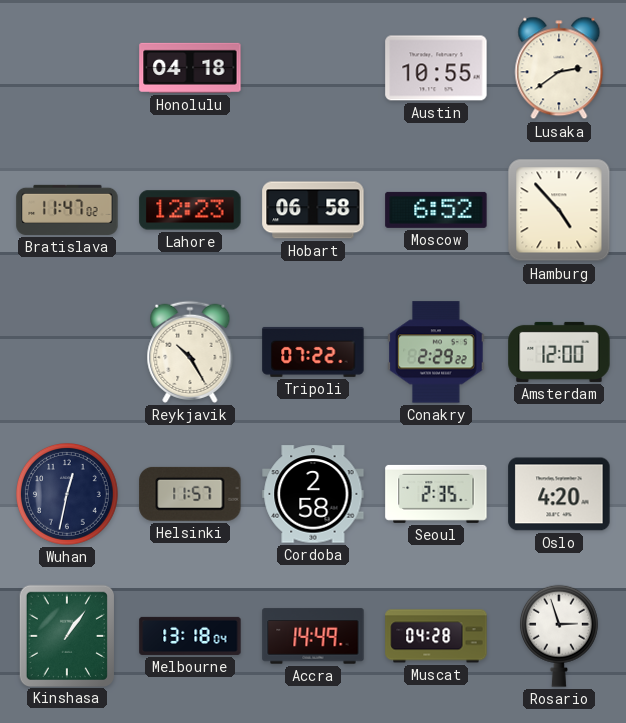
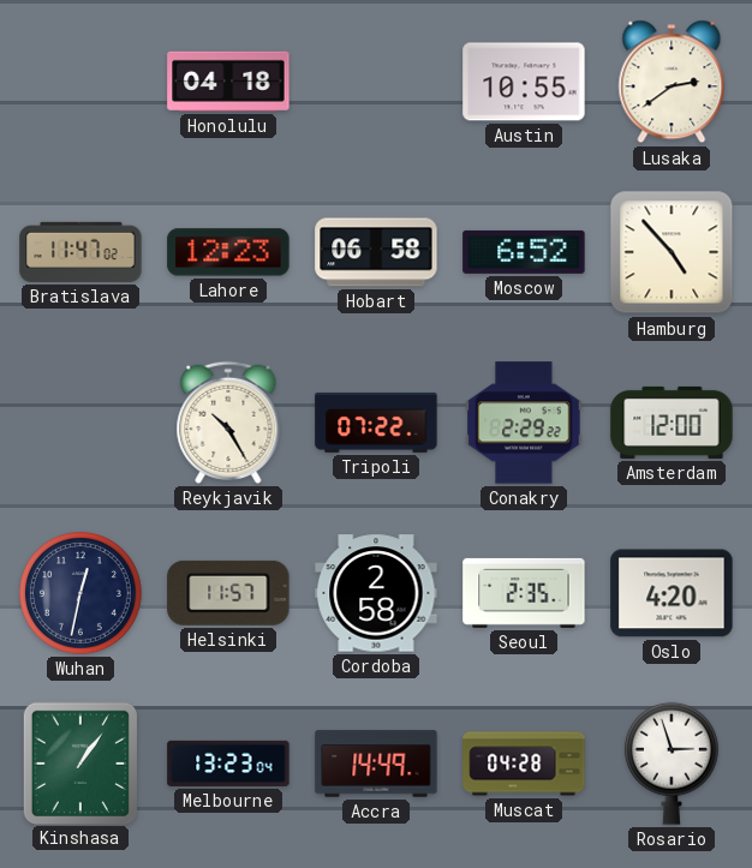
Melbourne: 13:18 -> 13:23 (228, 764)
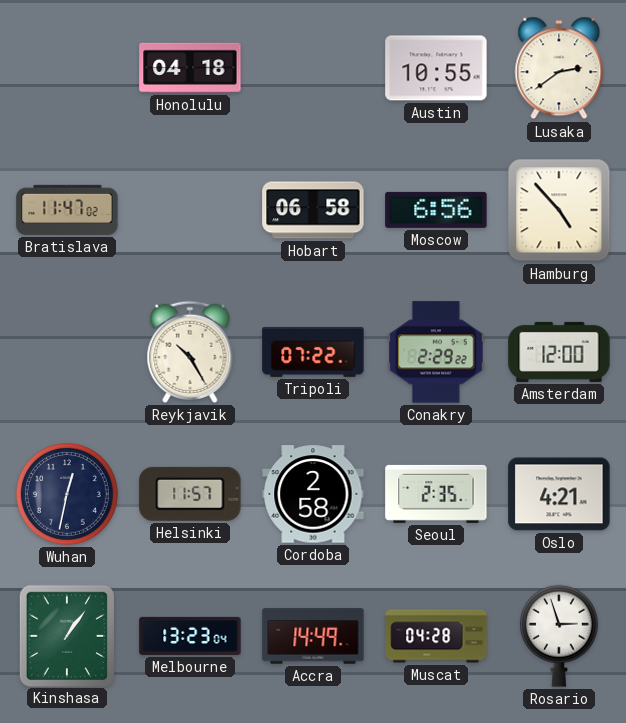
Lahore: 12:23 -> none (228, 252)
Moscow: 6:52 -> 6:56 (436, 210)
Oslo: 4:20 -> 4:21 (559, 494)
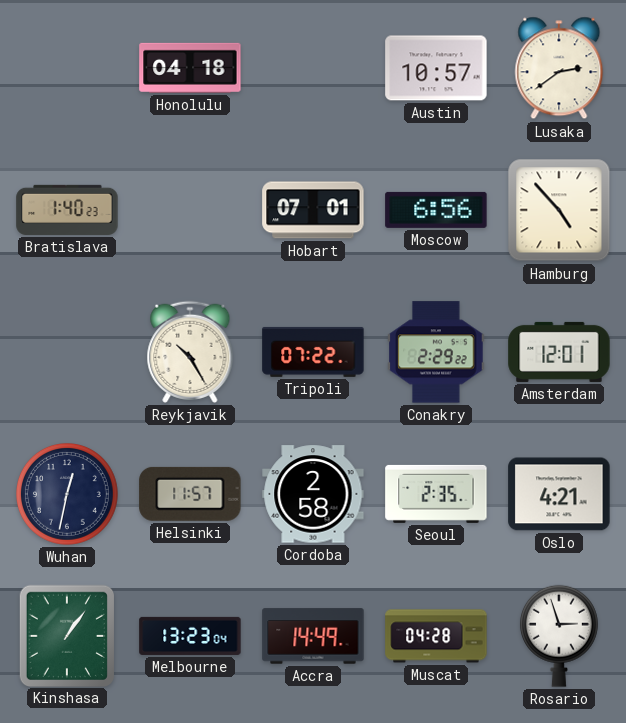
Austin: 10:55 -> 10:57 (436, 68)
Bratislava: 11:47 -> 1:40 (67, 210)
Hobart: 06:58 -> 07:01 (313, 210)
Amsterdam: 12:00 -> 12:01 (559, 352)
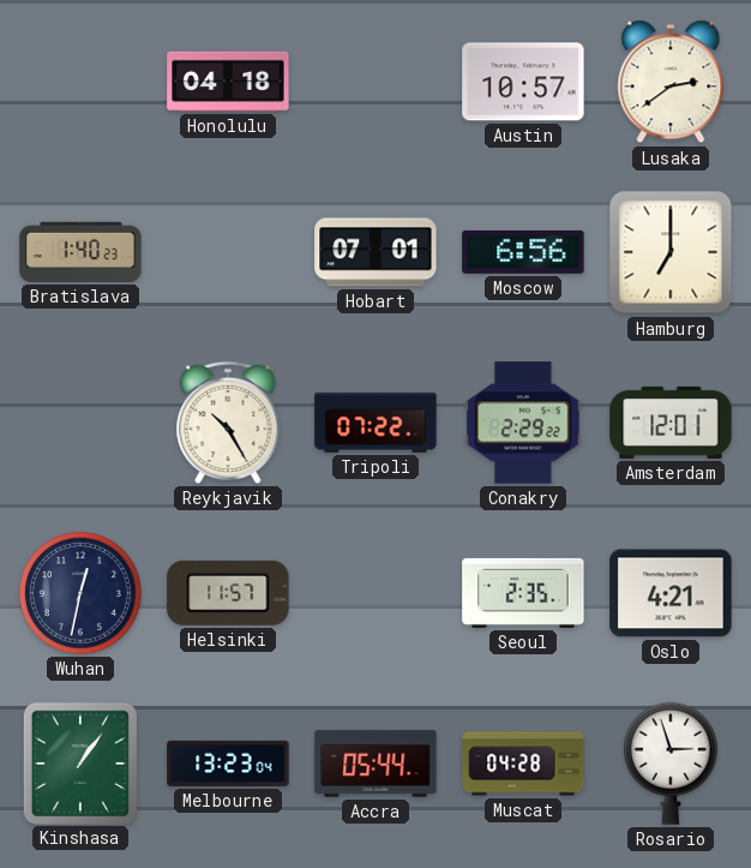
Hamburg: 4:53 -> 7:00 (671, 252)
Cordoba: 2:58 -> none (313, 494)
Accra: 14:49 -> 05:44 (376, 764)
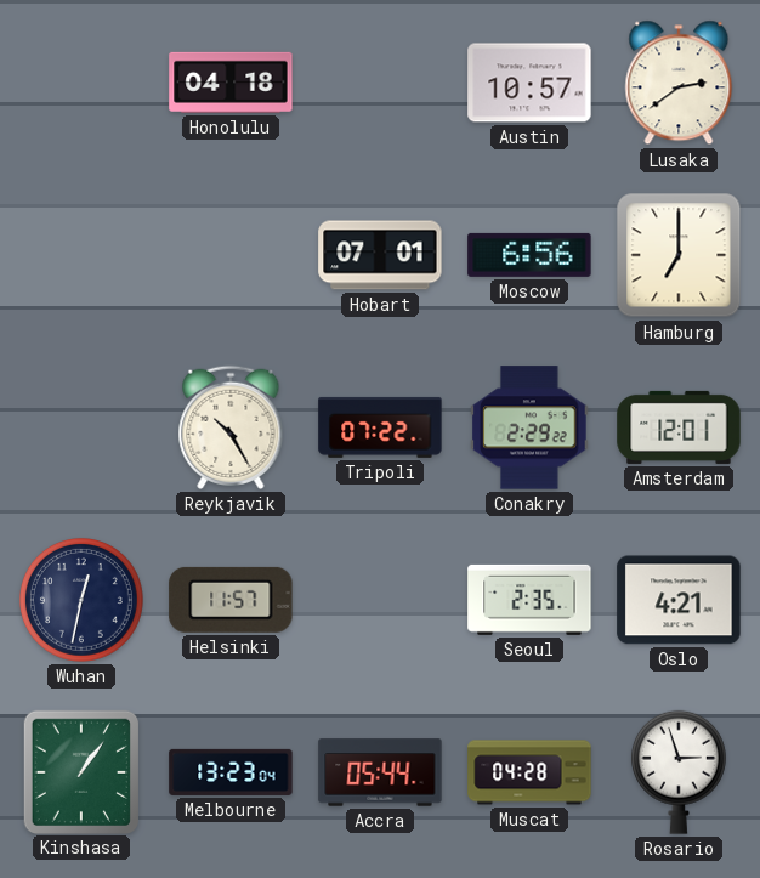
Bratislava: 1:40 -> none (80, 252)
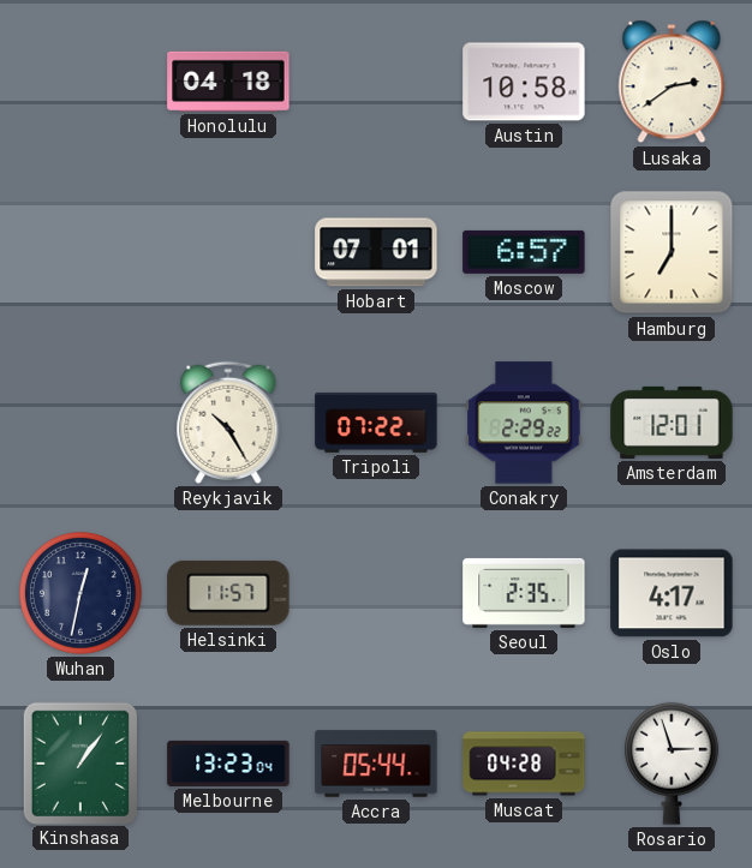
Austin: 10:57 -> 10:58 (524, 82)
Moscow: 6:56 -> 6:57 (524, 252)
Oslo: 4:21 -> 4:17 (672, 593)
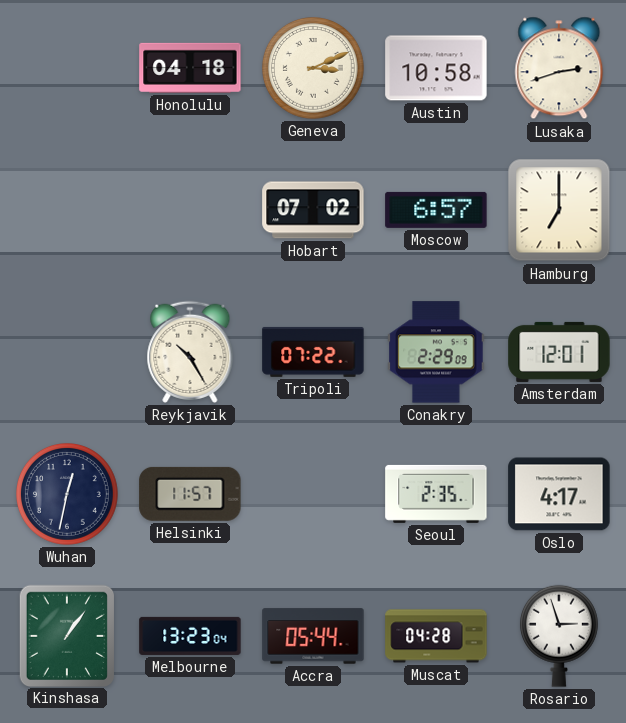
Geneva: none -> 3:11 (314, 69)
Lusaka: 2:39 -> 2:42 (559, 68)
Hobart: 07:01 -> 07:02 (313, 210)
Conakry: 2:29:22 -> 2:29:09 (436, 352)
